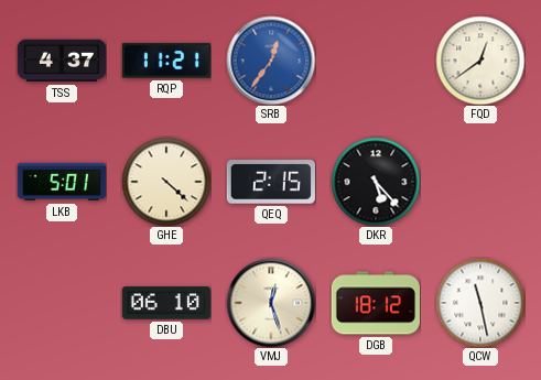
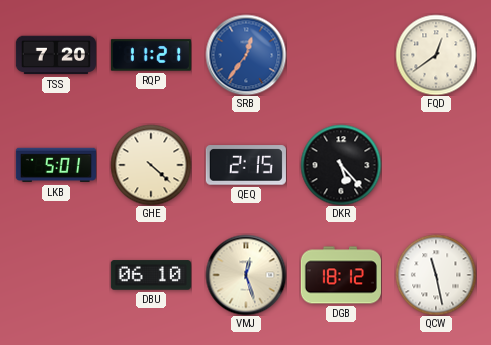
TSS: 4:37 -> 7:20 (56, 55)
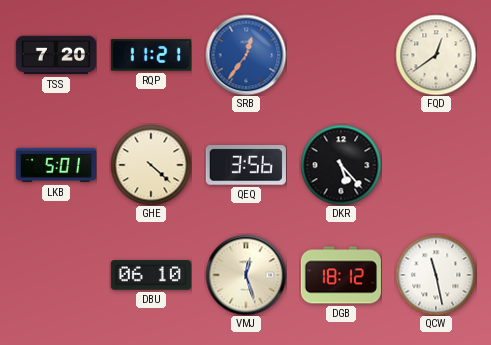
QEQ: 2:15 -> 3:56 (246, 165)
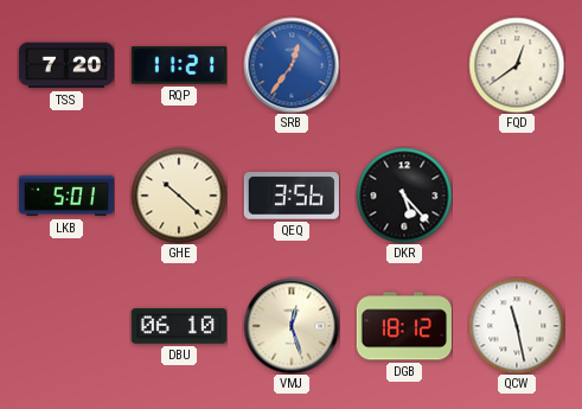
GHE: 4:22 -> 10:22 (179, 196)
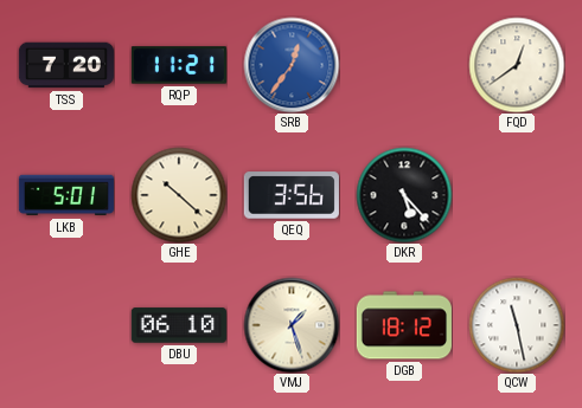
VMJ: 12:27 -> 1:27 (292, 325)
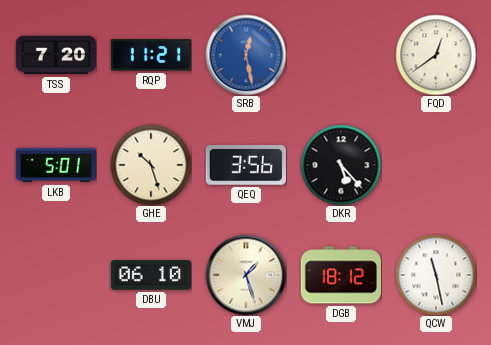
SRB: 12:36 -> 12:28 (246, 55)
GHE: 10:22 -> 10:27 (151, 165)
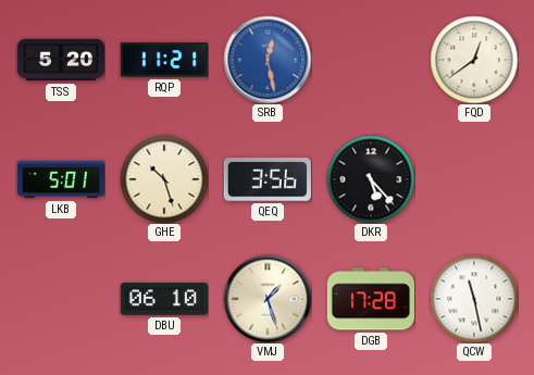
TSS: 7:20 -> 5:20 (61, 60)
DGB: 18:12 -> 17:28 (371, 299)
